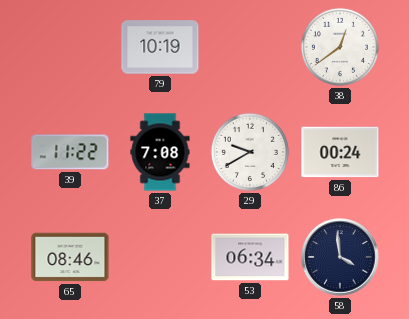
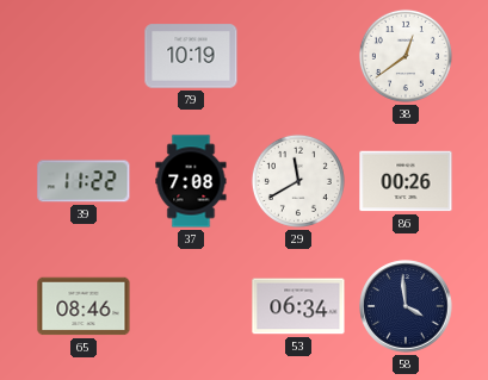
29: 9:40 -> 11:40 (298, 181)
86: 00:24 -> 00:26 (406, 181)
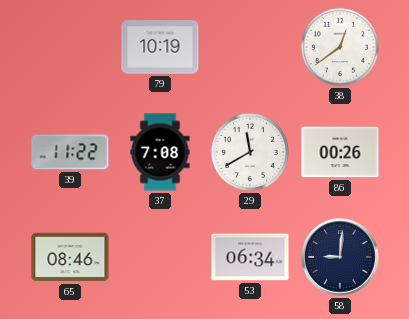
58: 3:59 -> 9:01 (340, 257)
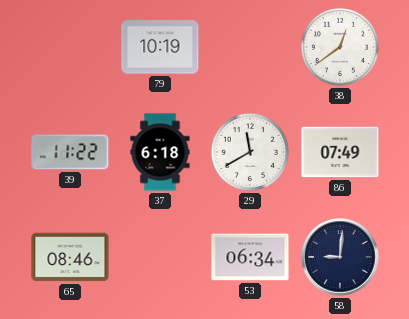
37: 7:08 -> 6:18 (160, 152)
86: 00:26 -> 07:49 (340, 152)
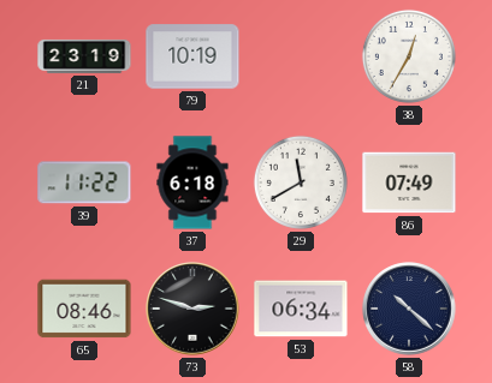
21: none -> 23:19 (84, 56)
38: 12:39 -> 12:35 (409, 56)
73: none -> 2:48 (192, 309)
58: 9:01 -> 10:22 (409, 309)
